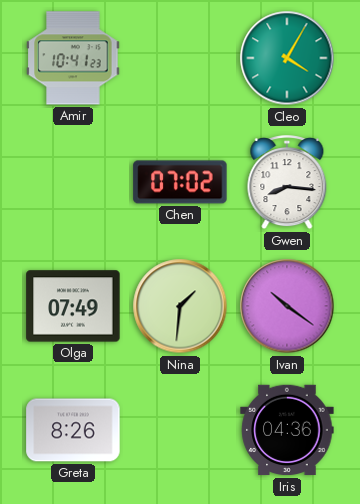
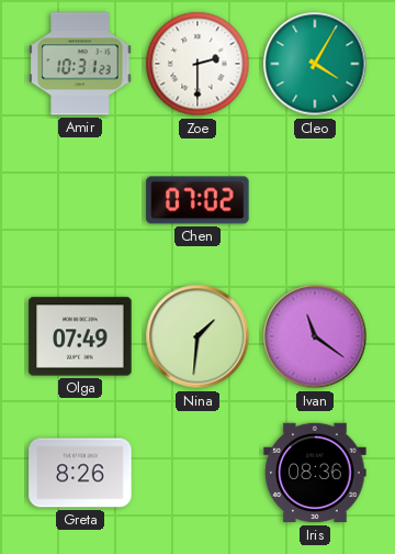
Amir: 10:41 -> 10:31 (80, 64)
Zoe: none -> 2:30 (198, 64)
Gwen: 8:16 -> none (287, 183)
Ivan: 10:21 -> 11:21 (315, 336)
Iris: 04:36 -> 08:36 (315, 473)
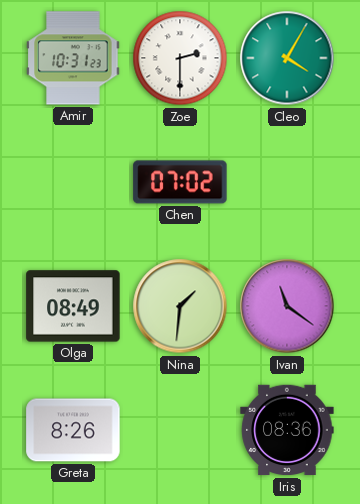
Olga: 07:49 -> 08:49 (73, 306)
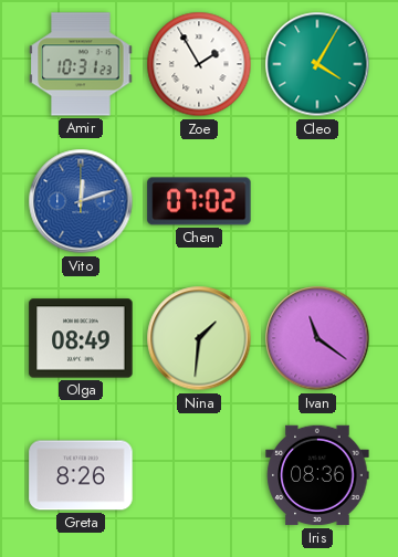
Zoe: 2:30 -> 1:55 (199, 64)
Vito: none -> 12:12 (81, 201)
